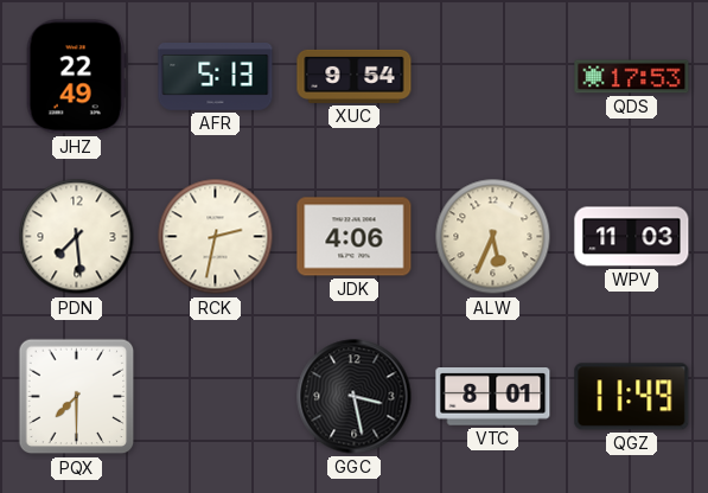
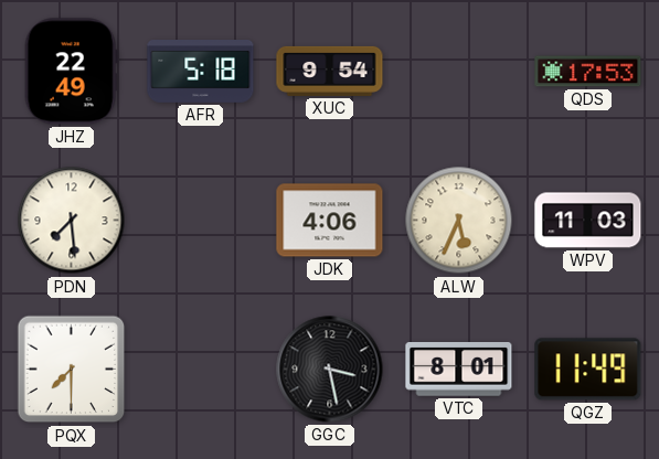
AFR: 5:13 -> 5:18 (201, 72)
RCK: 2:32 -> none (216, 237)
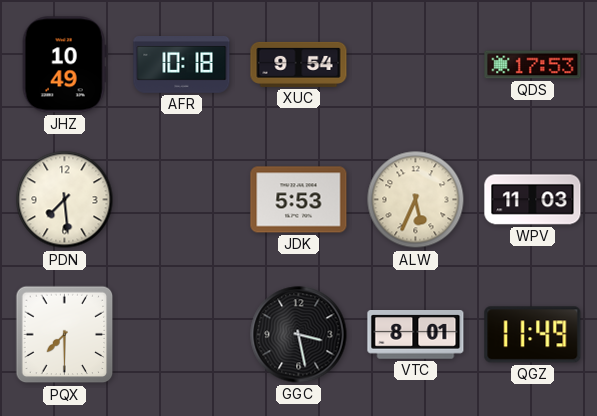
JHZ: 22:49 -> 10:49 (64, 65)
AFR: 5:18 -> 10:18 (182, 65)
JDK: 4:06 -> 5:53 (299, 200)
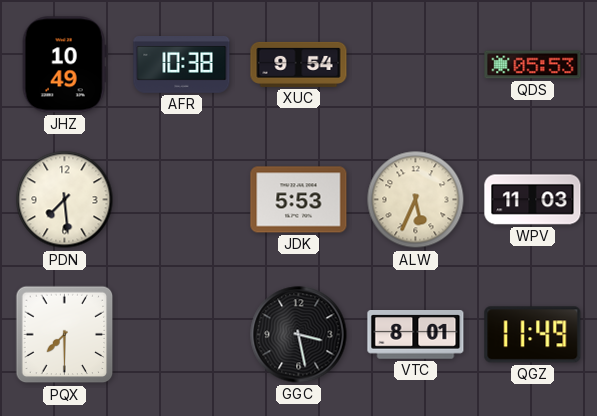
AFR: 10:18 -> 10:38 (182, 65)
QDS: 17:53 -> 05:53 (533, 65)
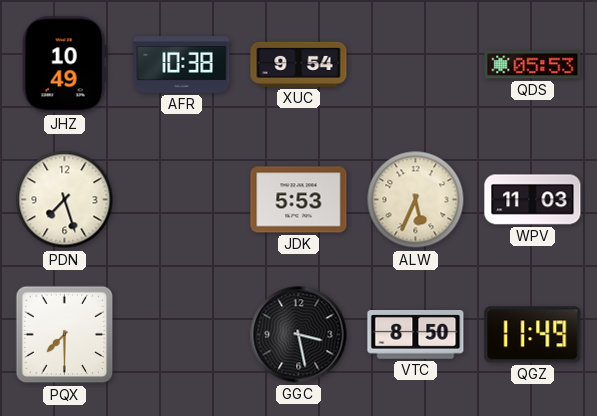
PDN: 7:29 -> 7:27 (65, 200)
VTC: 8:01 -> 8:50 (416, 335)
